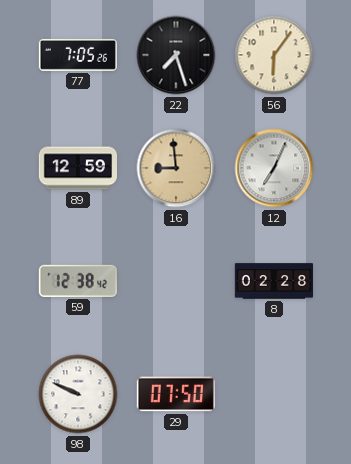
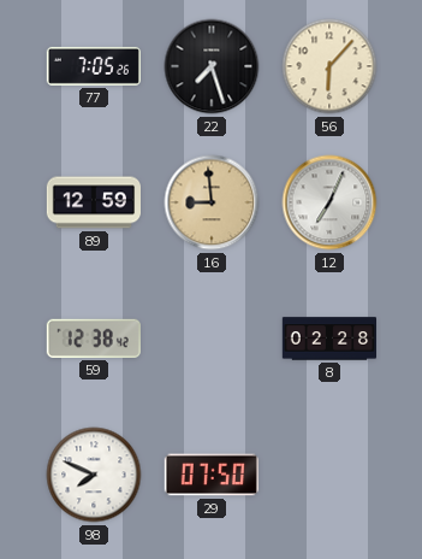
56: 6:06 -> 6:07 (329, 66)
98: 9:49 -> 7:49 (94, 475)
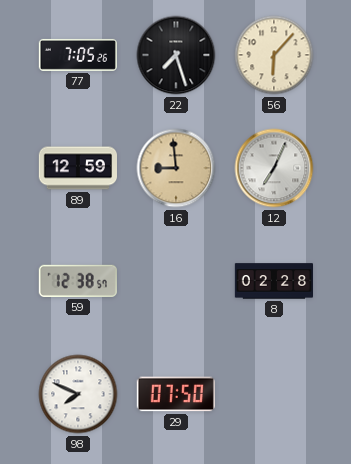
59: 12:38:42 -> 12:38:57 (78, 281)
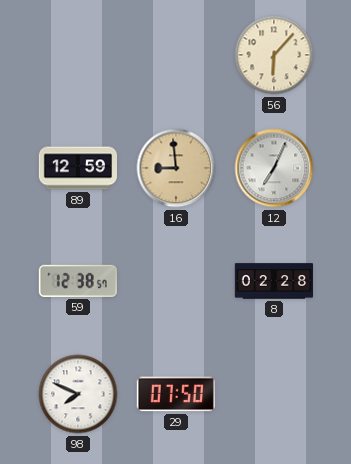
77: 7:05 -> none (78, 55)
22: 7:27 -> none (176, 55)
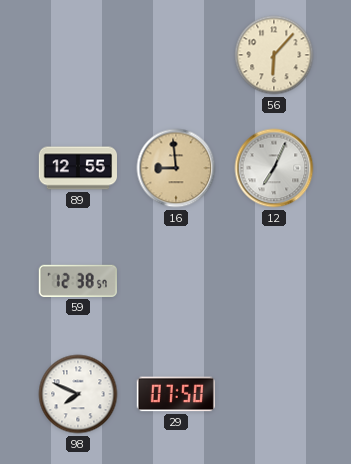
89: 12:59 -> 12:55 (77, 168)
8: 02:28 -> none (273, 281)
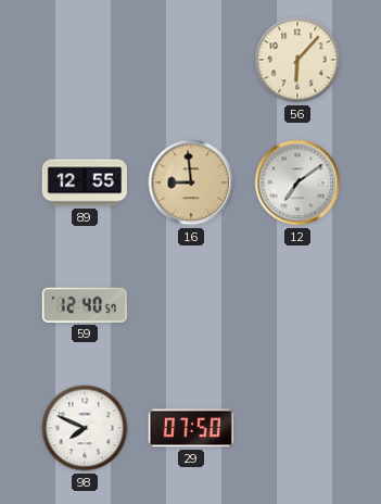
12: 7:04 -> 7:09 (297, 182)
59: 12:38 -> 12:40 (85, 305)
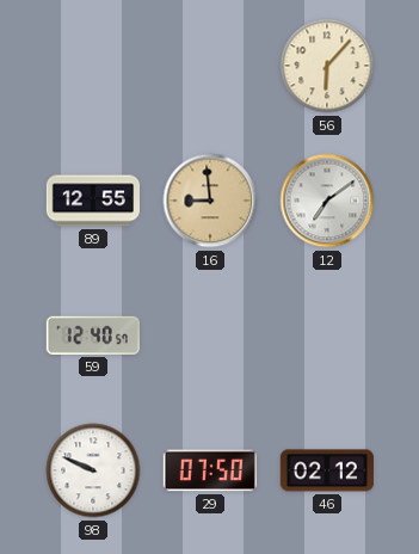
98: 7:49 -> 9:49 (93, 470)
46: none -> 02:12 (327, 470)
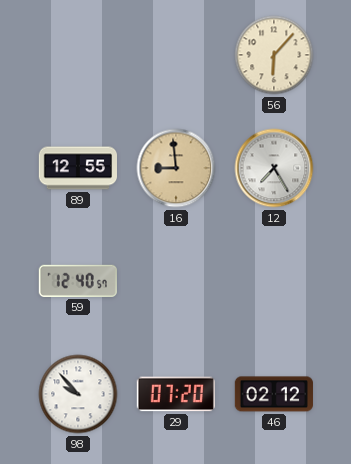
12: 7:09 -> 7:25 (274, 168)
98: 9:49 -> 9:53 (78, 394)
29: 07:50 -> 07:20 (176, 394)
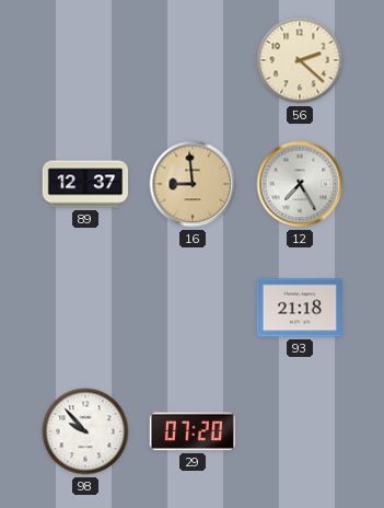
56: 6:07 -> 2:22 (300, 60)
89: 12:55 -> 12:37 (84, 184)
59: 12:40 -> none (78, 281)
93: none -> 21:18 (299, 308)
46: 02:12 -> none (274, 394)
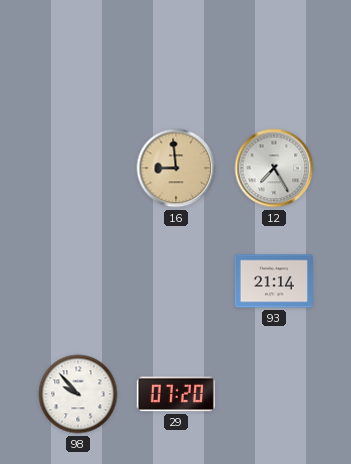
56: 2:22 -> none (300, 60)
89: 12:37 -> none (84, 184)
93: 21:18 -> 21:14 (273, 281)
